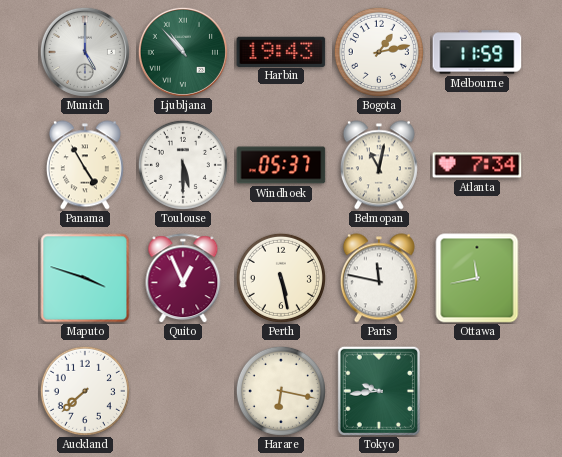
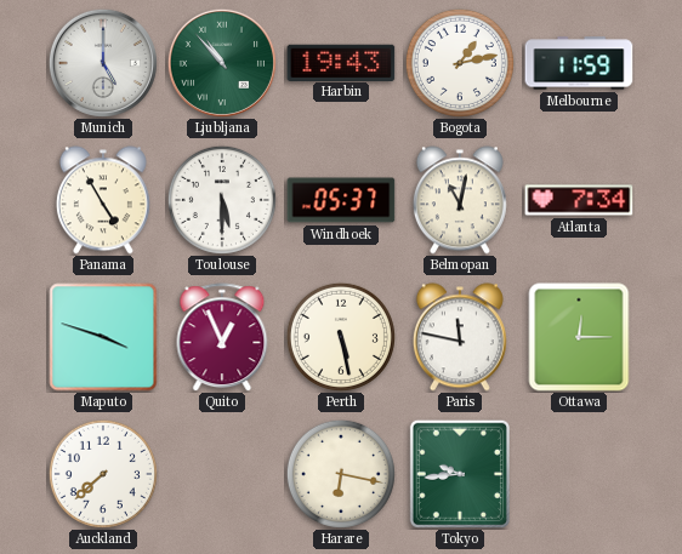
Ottawa: 11:43 -> 12:15 (579, 337)
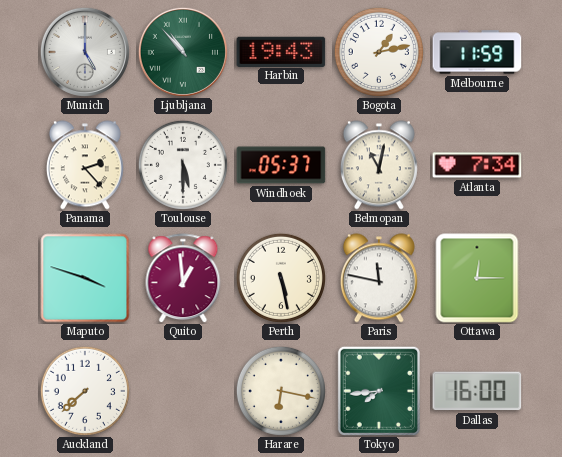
Panama: 4:55 -> 2:23 (85, 165)
Quito: 12:56 -> 12:59 (183, 278)
Tokyo: 9:44 -> 7:44 (379, 390)
Dallas: none -> 16:00 (477, 391)
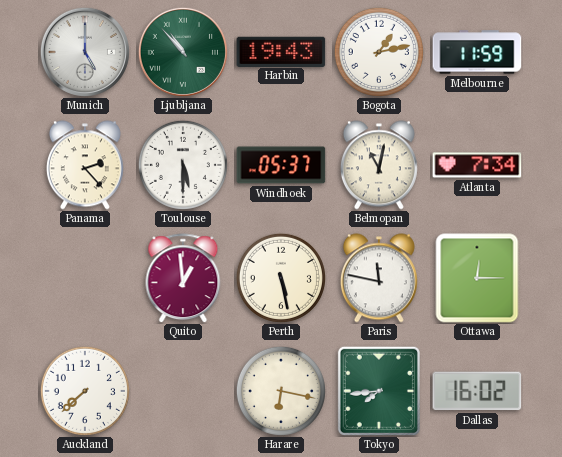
Maputo: 3:48 -> none (85, 278)
Dallas: 16:00 -> 16:02 (477, 391)
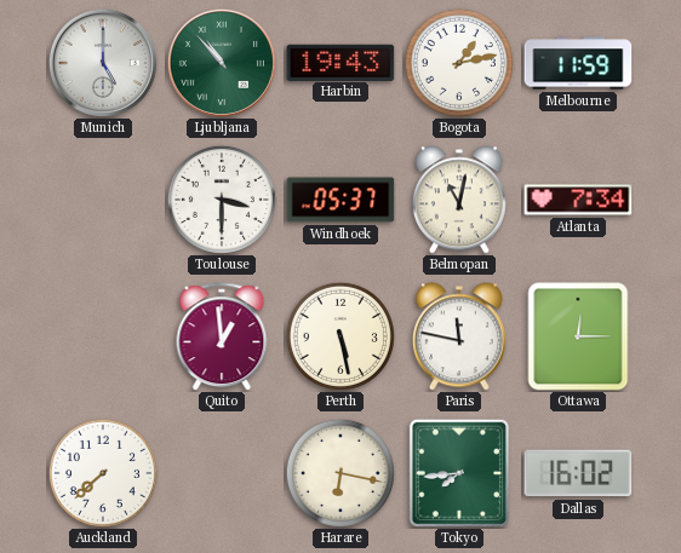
Panama: 2:23 -> none (85, 165)
Toulouse: 5:30 -> 3:30 (222, 200)
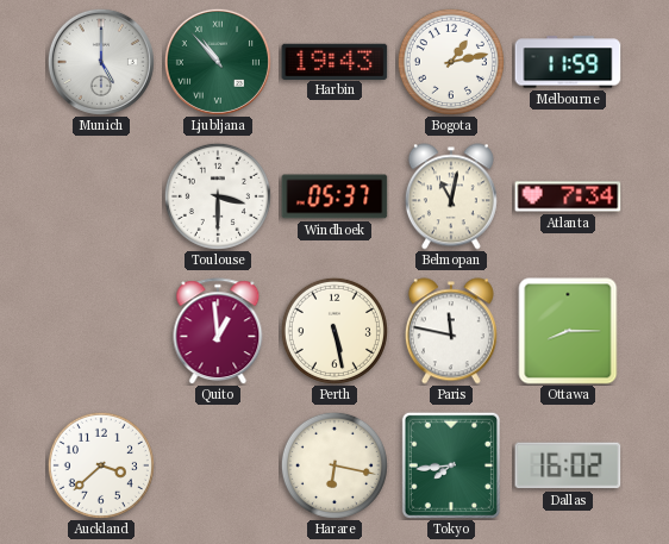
Ottawa: 12:15 -> 8:15 (568, 331)
Auckland: 7:38 -> 3:38 (101, 465)
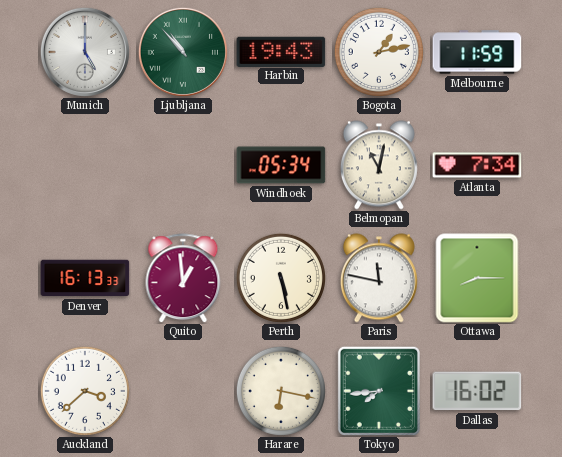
Toulouse: 3:30 -> none (218, 196)
Windhoek: 05:37 -> 05:34 (281, 165)
Denver: none -> 16:13 (85, 278)
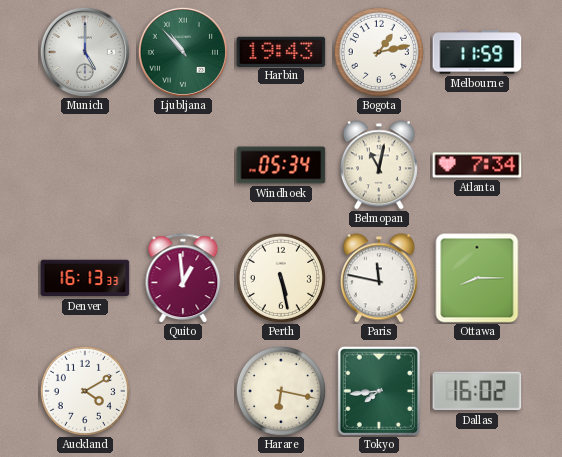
Auckland: 3:38 -> 4:10 (85, 391)
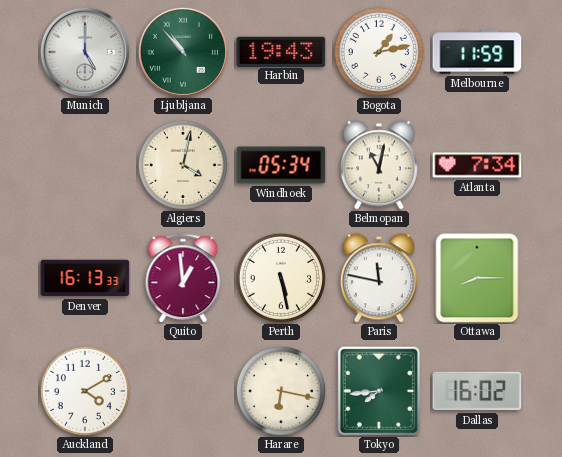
Algiers: none -> 4:02 (183, 165)
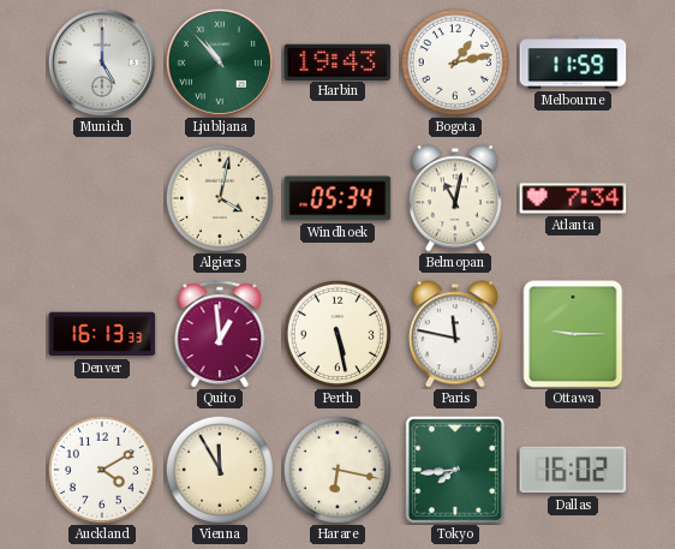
Ottawa: 8:15 -> 9:15 (573, 334)
Vienna: none -> 11:55 (220, 470)
